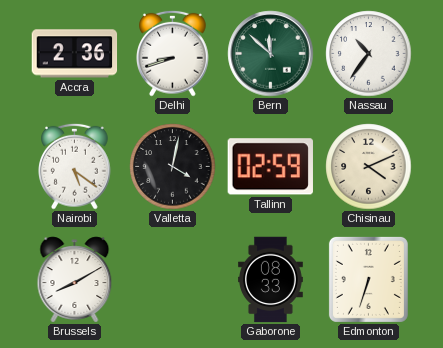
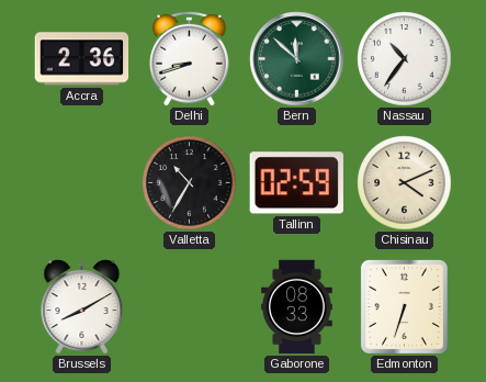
Nairobi: 5:21 -> none (75, 166)
Valletta: 4:02 -> 10:35 (190, 183)
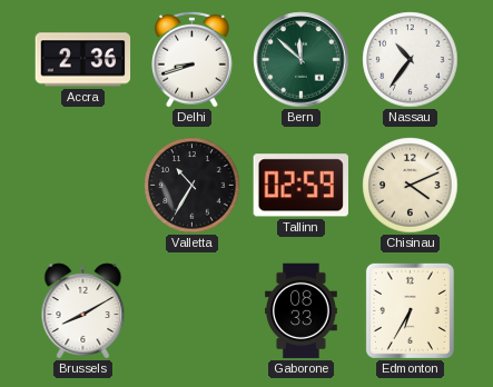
Edmonton: 6:33 -> 6:35 (410, 310)
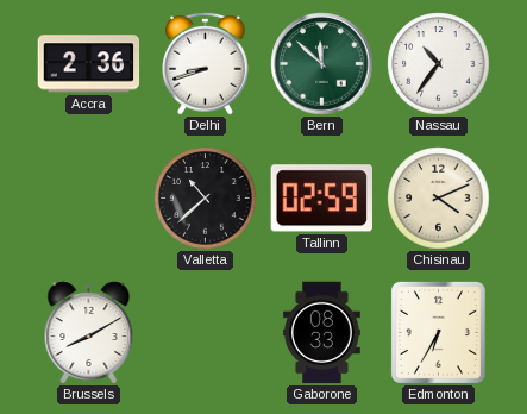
Valletta: 10:35 -> 10:38 (206, 199)
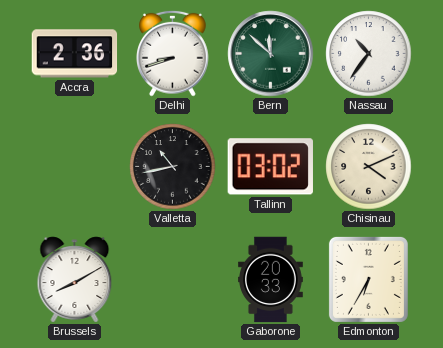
Valletta: 10:38 -> 10:43 (173, 167)
Tallinn: 02:59 -> 03:02 (270, 167)
Gaborone: 08:33 -> 20:33 (271, 280)
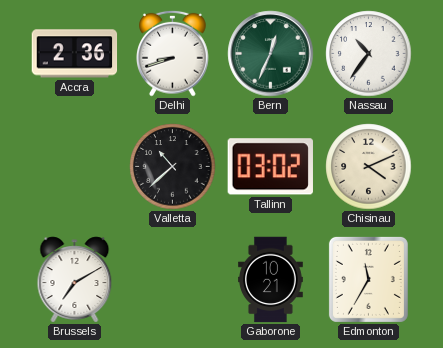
Bern: 11:52 -> 12:34 (271, 54)
Valletta: 10:43 -> 10:38 (173, 167)
Brussels: 8:10 -> 7:10 (75, 280)
Gaborone: 20:33 -> 10:21 (271, 280)
Edmonton: 6:35 -> 11:35 (368, 279)
